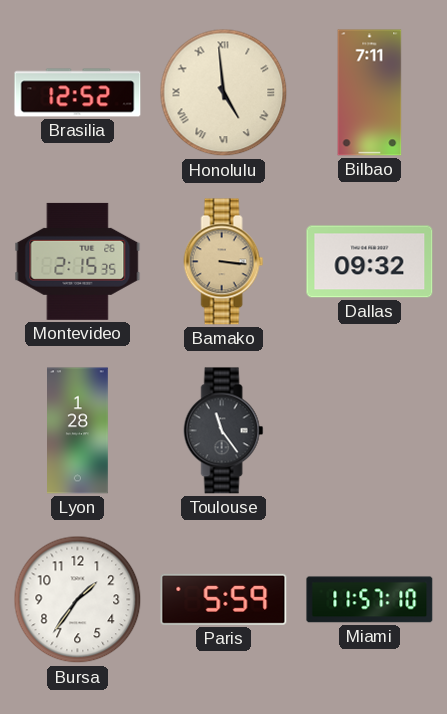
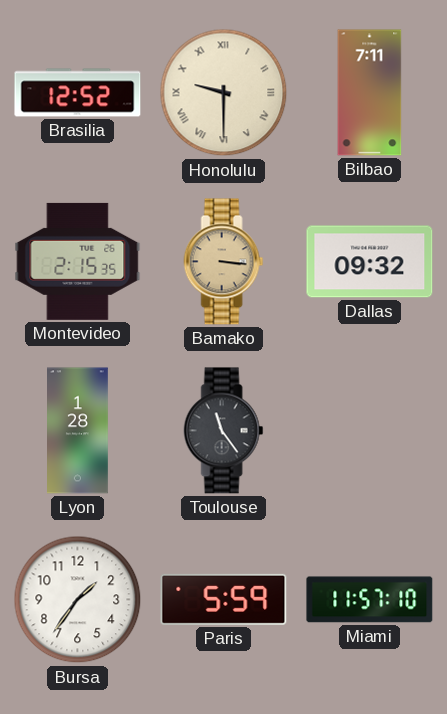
Honolulu: 4:59 -> 9:30 (224, 93)
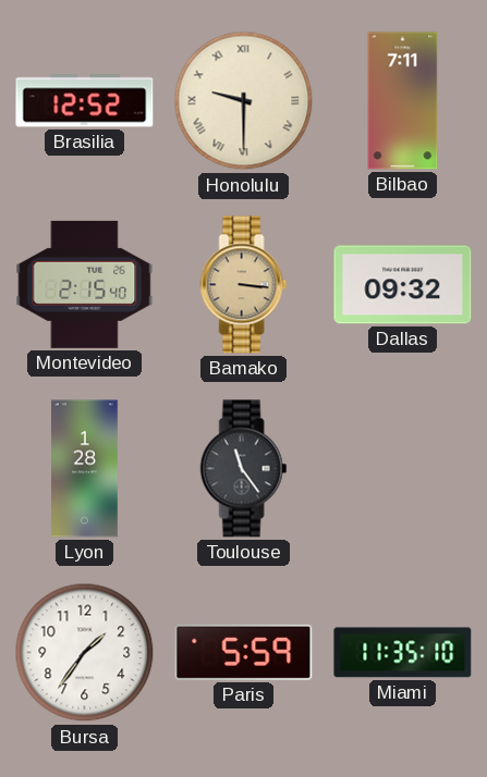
Montevideo: 2:15:35 -> 2:15:40 (85, 284)
Miami: 11:57 -> 11:35 (403, 653)
